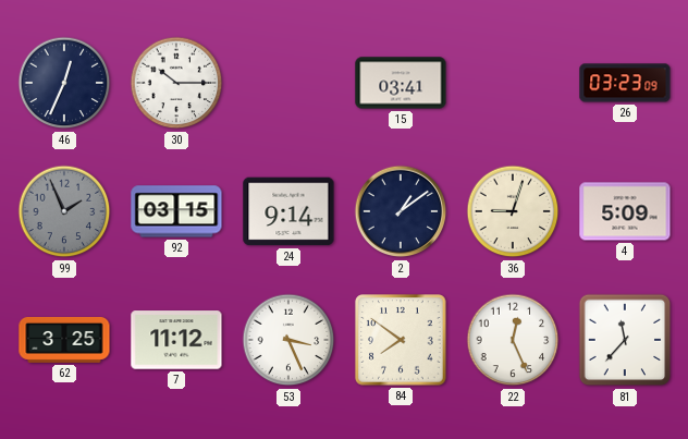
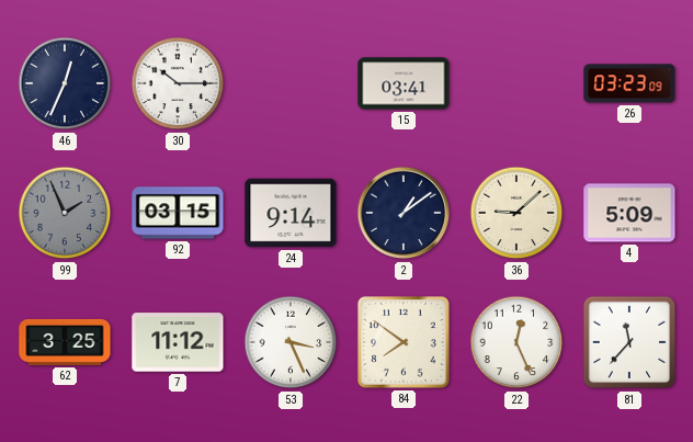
36: 9:03 -> 9:08 (516, 213)
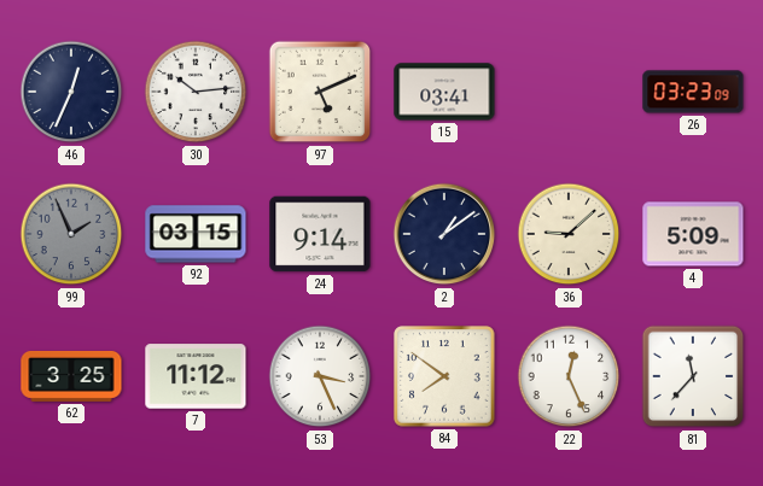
30: 10:15 -> 10:14 (196, 92)
97: none -> 5:11 (320, 92)
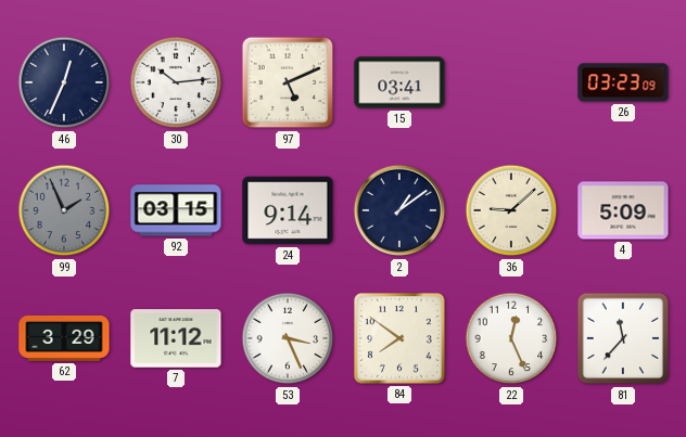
62: 3:25 -> 3:29 (64, 338)
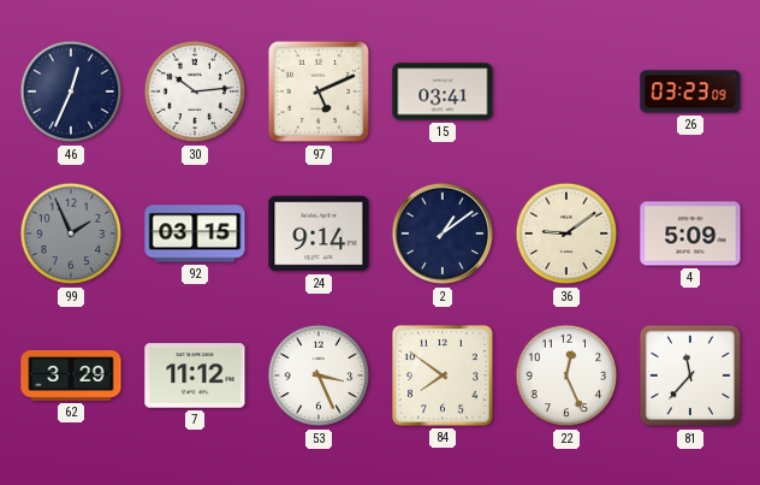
36: 9:08 -> 9:09 (566, 233)
